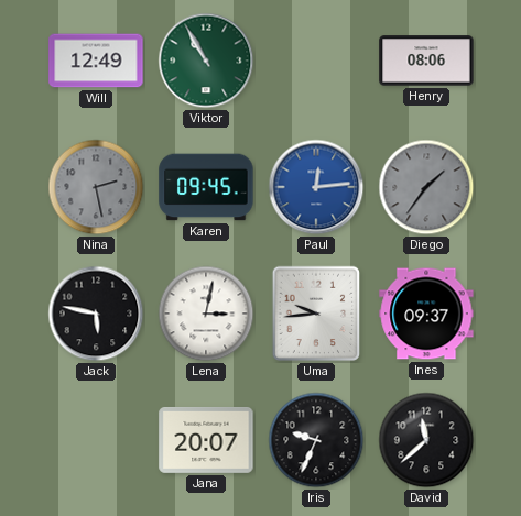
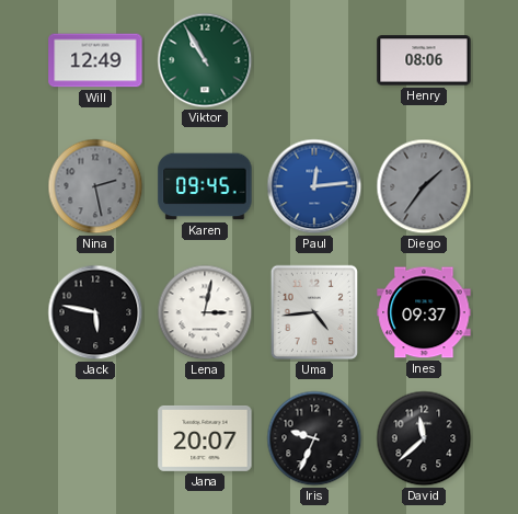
Uma: 9:44 -> 4:44 (314, 312)
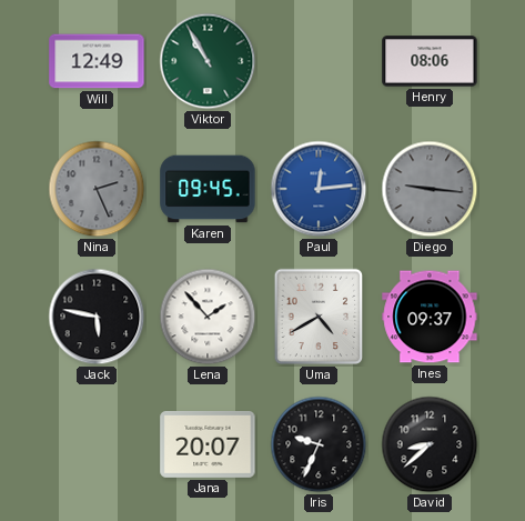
Nina: 2:28 -> 2:26 (97, 189)
Diego: 1:36 -> 9:16 (430, 189)
Lena: 3:02 -> 1:53 (208, 317)
Uma: 4:44 -> 4:40 (319, 317)
David: 11:38 -> 8:38 (430, 444)
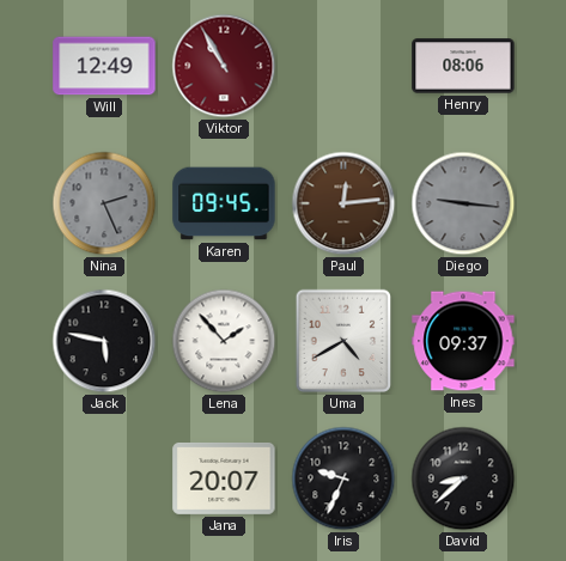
Viktor dial: green -> burgundy (224, 66)
Paul dial: blue -> brown (343, 203)
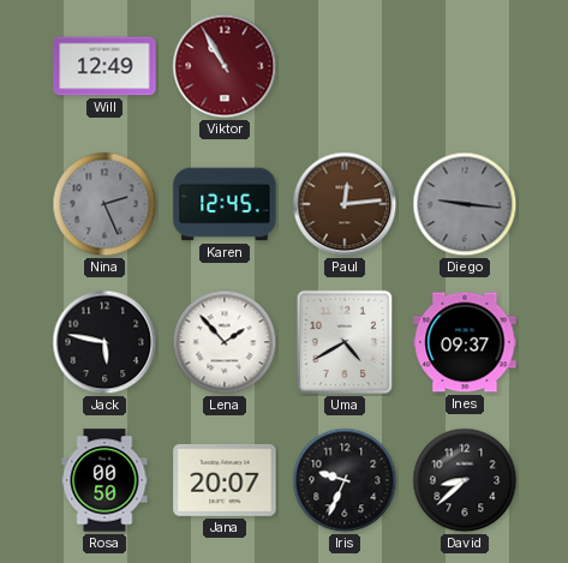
Henry: 08:06 -> none (463, 66)
Karen: 09:45 -> 12:45 (225, 204)
Rosa: none -> 00:50 (104, 480)
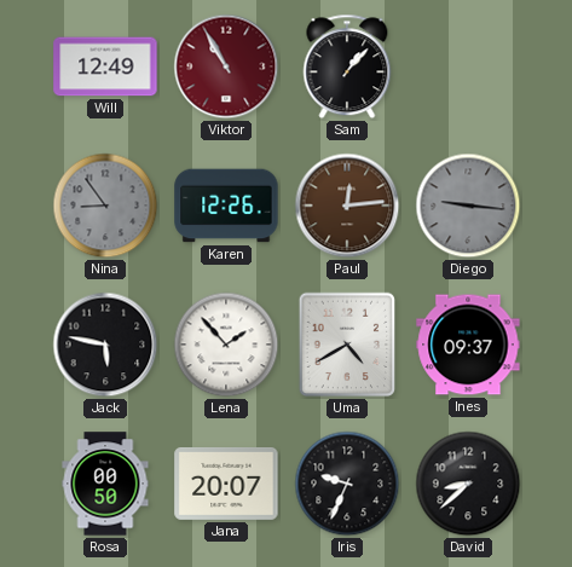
Sam: none -> 1:07 (347, 66)
Nina: 2:26 -> 8:54 (105, 206)
Karen: 12:45 -> 12:26 (226, 206)
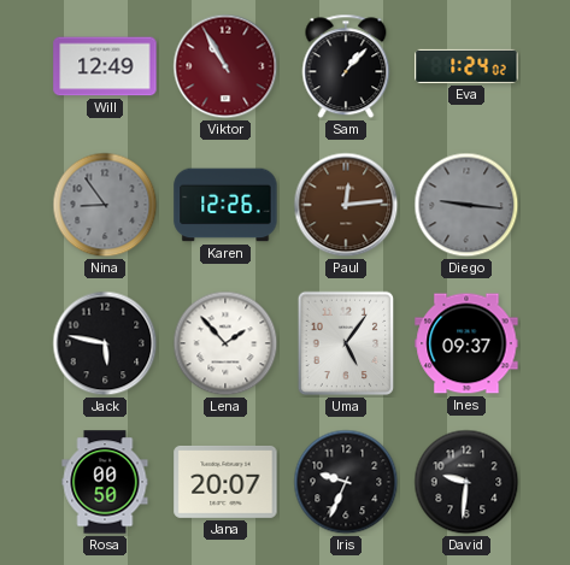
Eva: none -> 1:24 (466, 66)
Uma: 4:40 -> 5:06 (346, 343)
David: 8:38 -> 9:31 (466, 482)
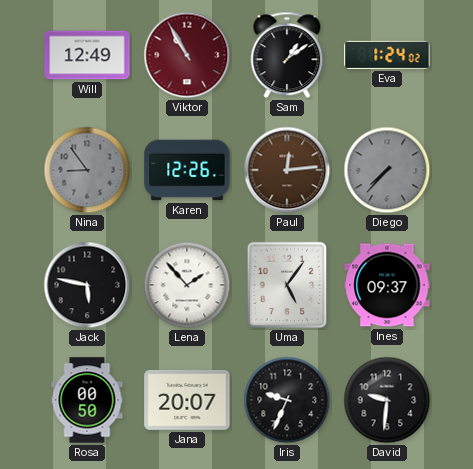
Sam: 1:07 -> 1:09 (287, 55)
Diego: 9:16 -> 7:37 (387, 170)
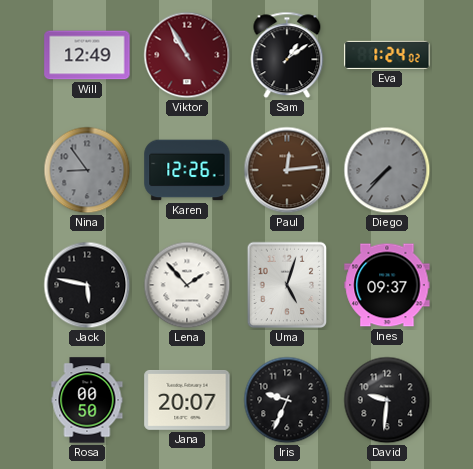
Uma: 5:06 -> 5:03 (287, 285)
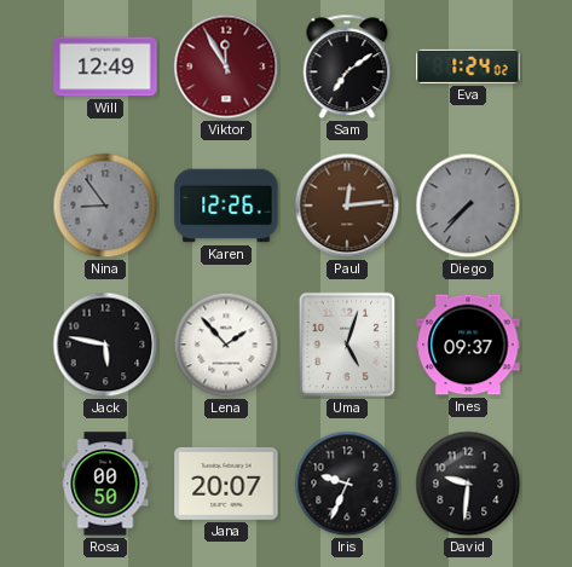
Viktor: 10:55 -> 11:55 (226, 66)
Sam: 1:09 -> 7:09 (347, 66)
